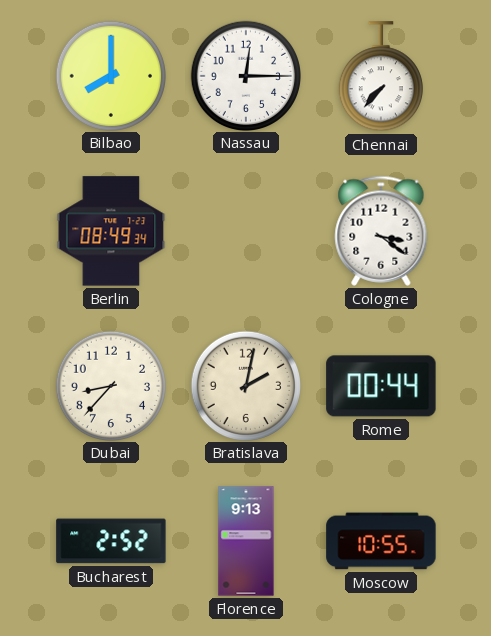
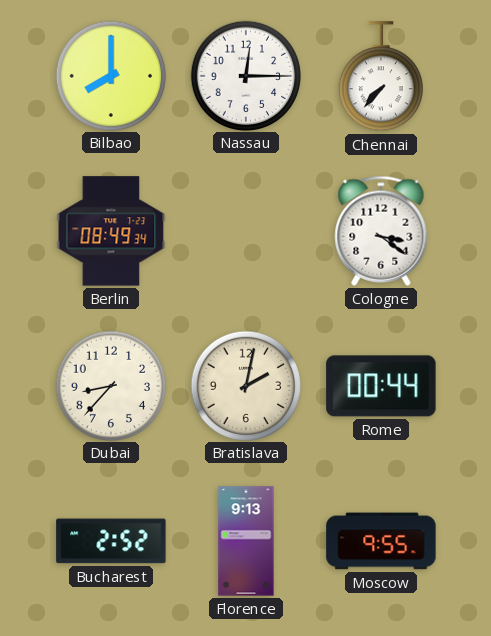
Moscow: 10:55 -> 9:55 (381, 541)
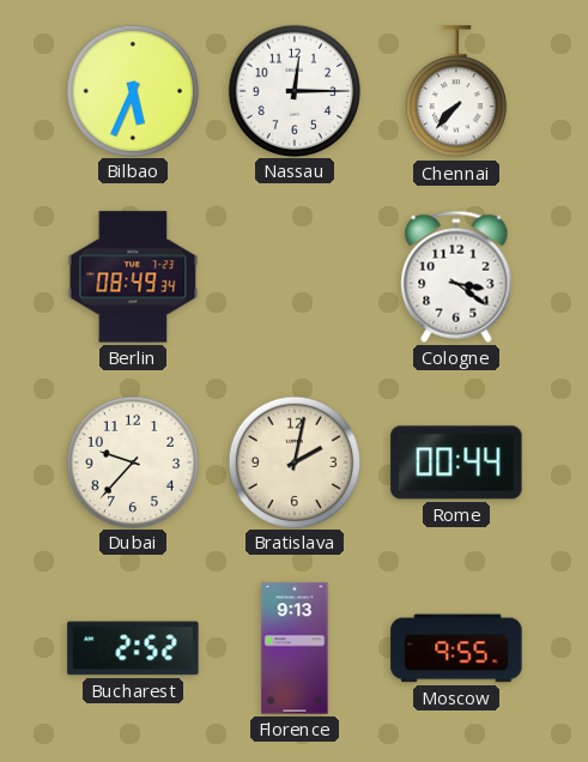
Bilbao: 8:00 -> 5:34 (132, 90)
Dubai: 8:37 -> 9:37 (132, 461)
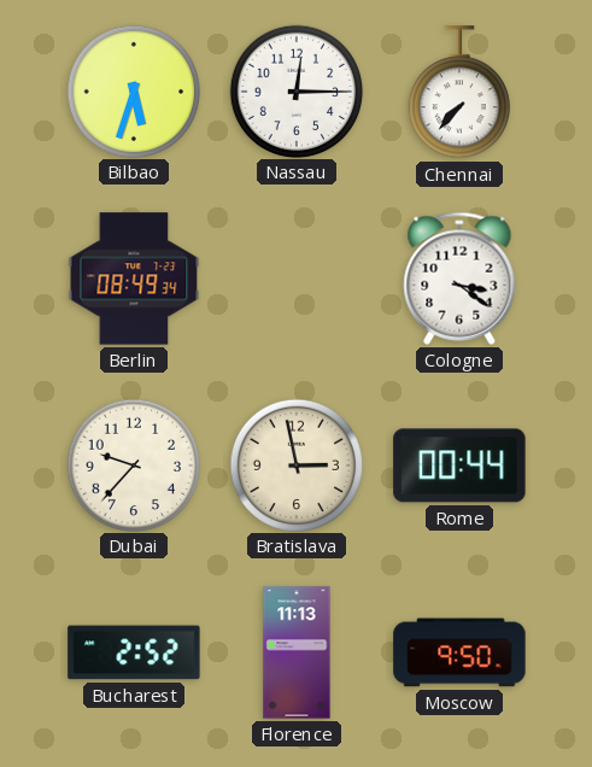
Bilbao: 5:34 -> 5:33 (133, 90)
Bratislava: 2:02 -> 2:58 (295, 464)
Florence: 9:13 -> 11:13 (297, 652)
Moscow: 9:55 -> 9:50 (459, 652)
